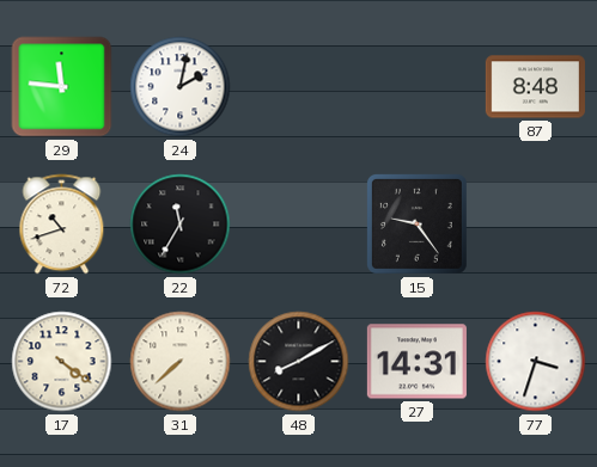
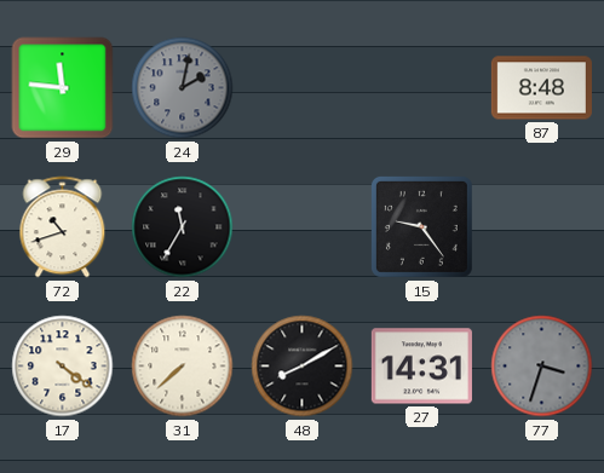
24 dial: white -> grey (183, 88)
77 dial: white -> grey (542, 367)
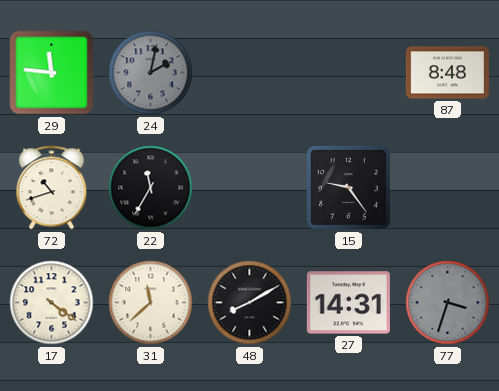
31: 7:38 -> 11:38 (151, 303)
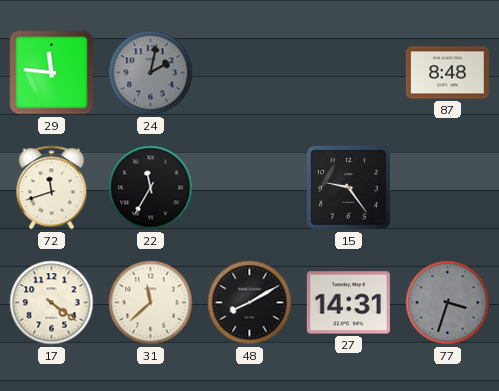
72: 10:42 -> 11:42 (52, 188)
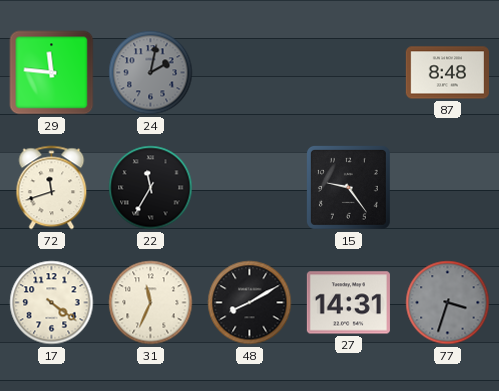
31: 11:38 -> 11:34 (151, 303)
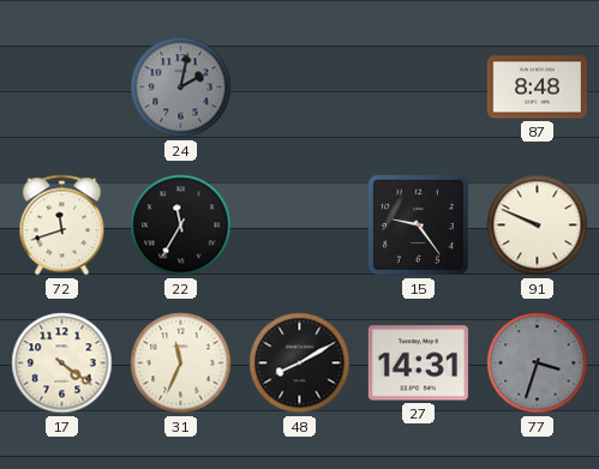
29: 11:46 -> none (52, 73)
91: none -> 9:49 (538, 226)
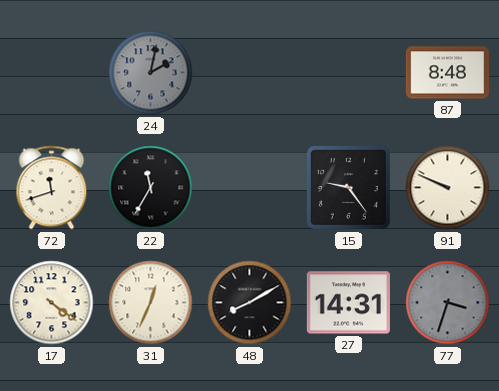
31: 11:34 -> 12:34 (151, 303)
